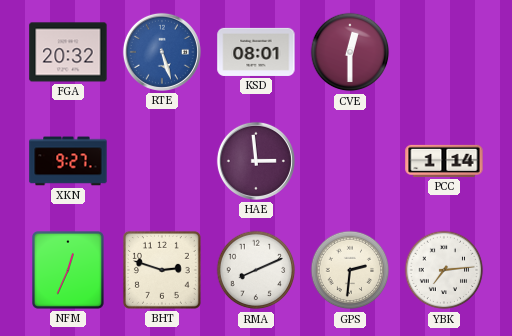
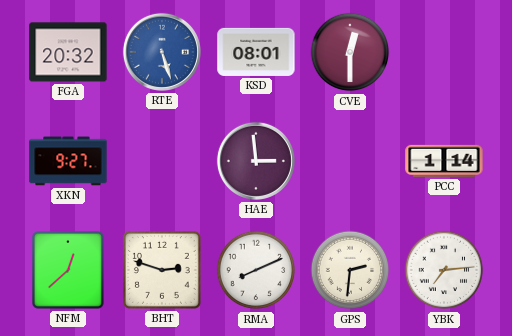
NFM: 12:34 -> 12:38 (69, 271)
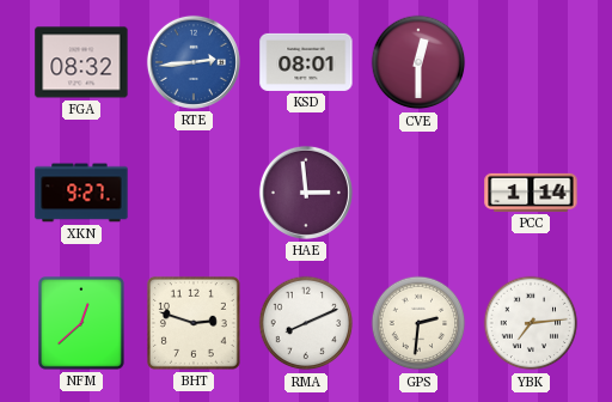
FGA: 20:32 -> 08:32 (81, 62)
RTE: 5:27 -> 2:44 (194, 62)
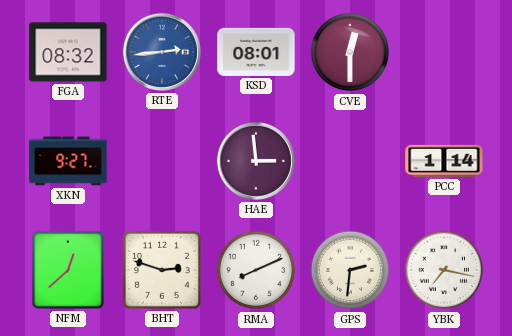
YBK: 7:14 -> 7:17 (444, 270)
